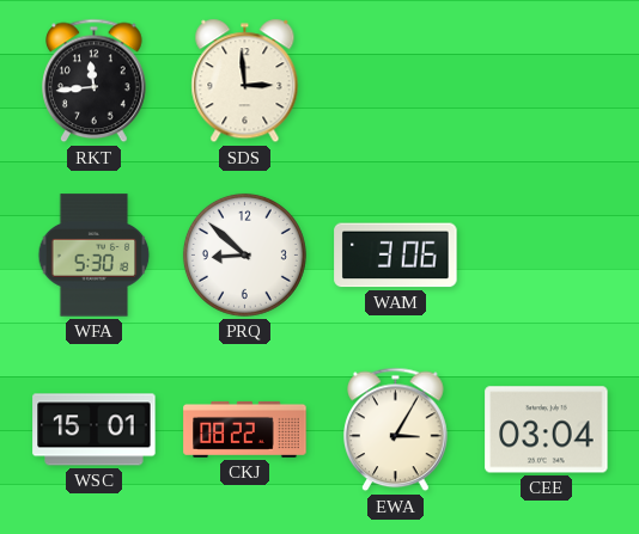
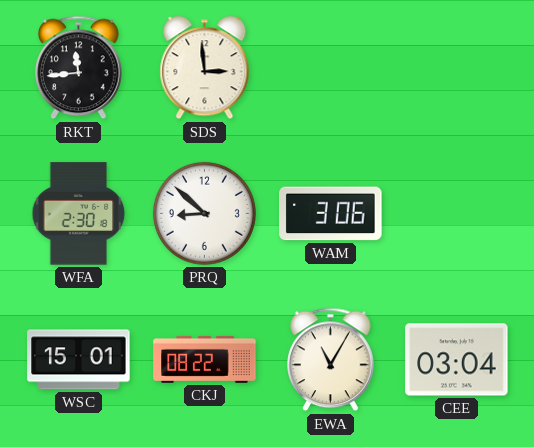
WFA: 5:30 -> 2:30 (79, 214)
EWA: 3:05 -> 11:05 (331, 360)
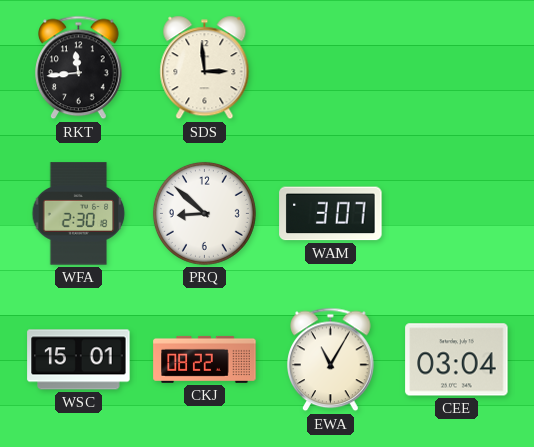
WAM: 3:06 -> 3:07 (331, 214)
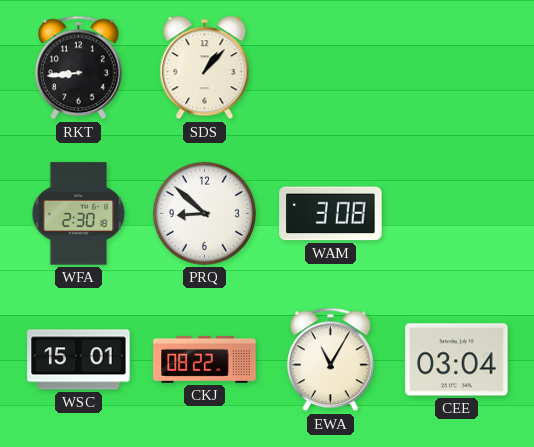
RKT: 11:44 -> 8:44 (79, 68)
SDS: 2:59 -> 1:07 (205, 68)
WAM: 3:07 -> 3:08 (331, 214)
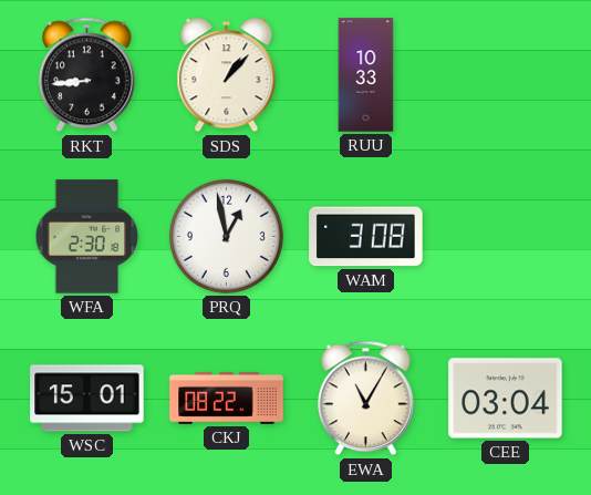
RUU: none -> 10:33 (366, 75)
PRQ: 8:52 -> 12:58 (226, 236)
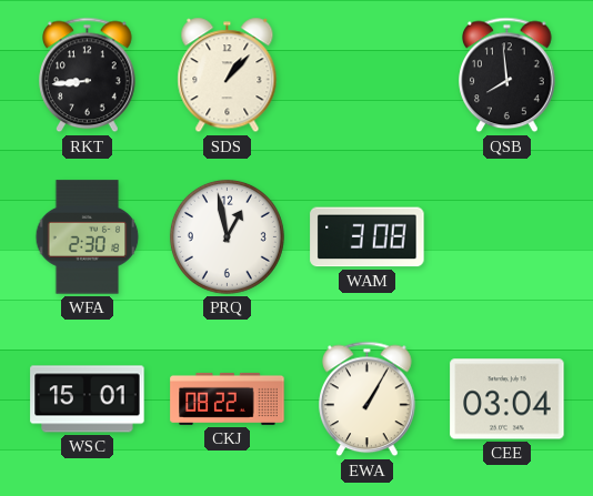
RUU: 10:33 -> none (366, 75)
QSB: none -> 7:59 (507, 75)
EWA: 11:05 -> 1:05 (368, 399)
